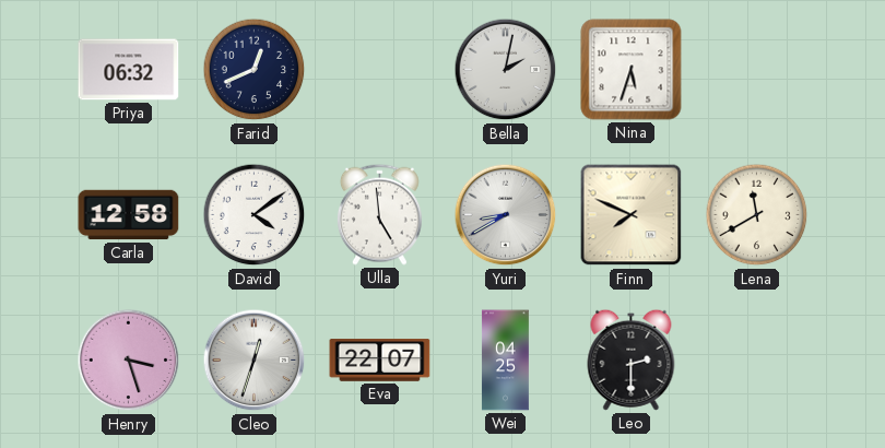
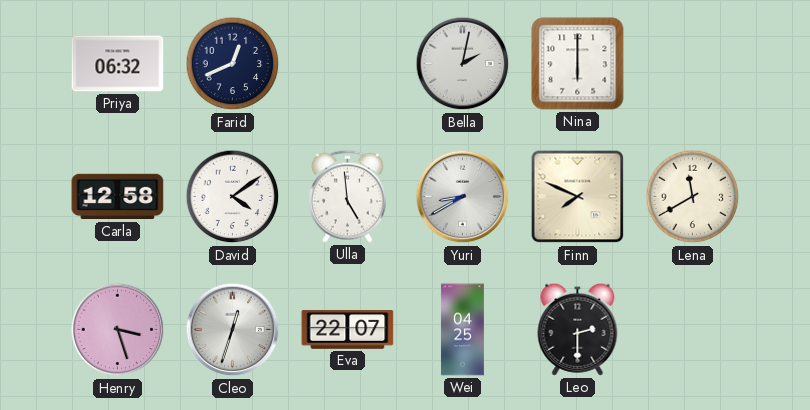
Nina: 5:33 -> 6:00 (578, 64)
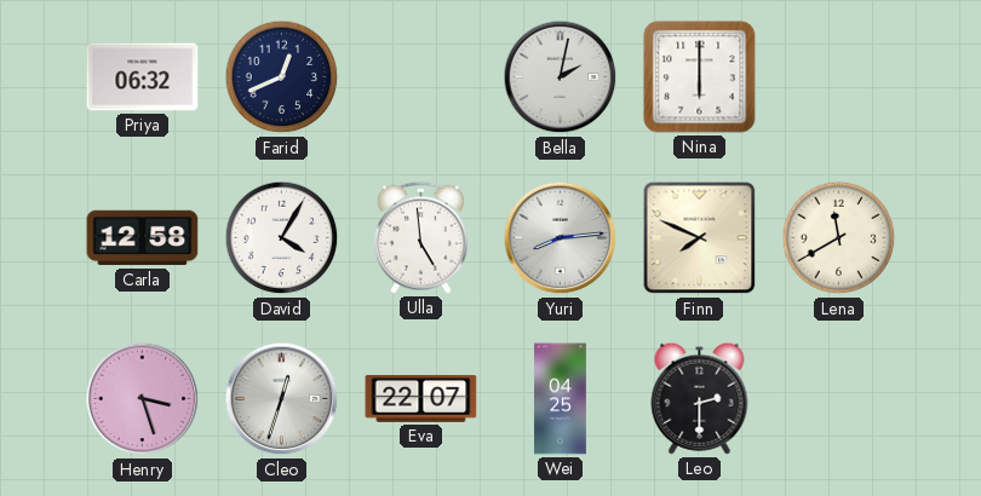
David: 4:09 -> 4:05 (282, 238)
Yuri: 8:40 -> 8:14 (561, 238)
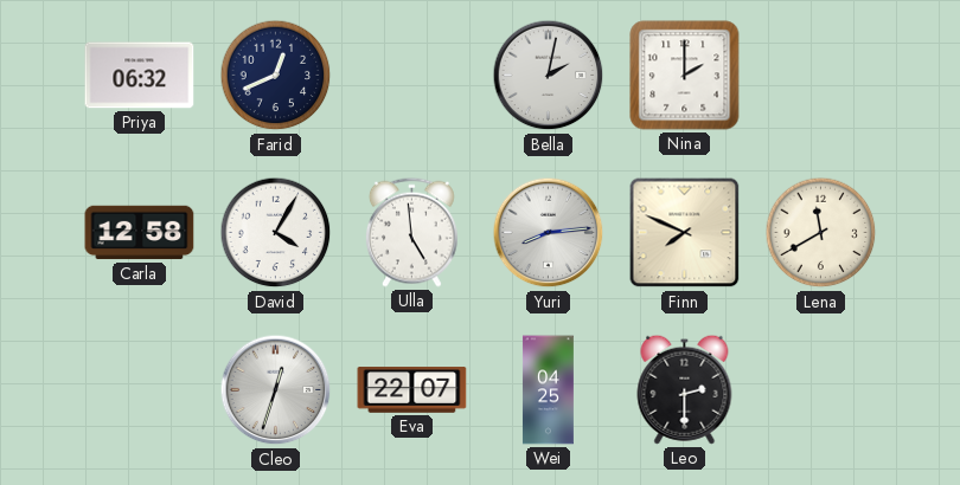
Nina: 6:00 -> 2:00 (685, 76)
Henry: 3:27 -> none (143, 399)
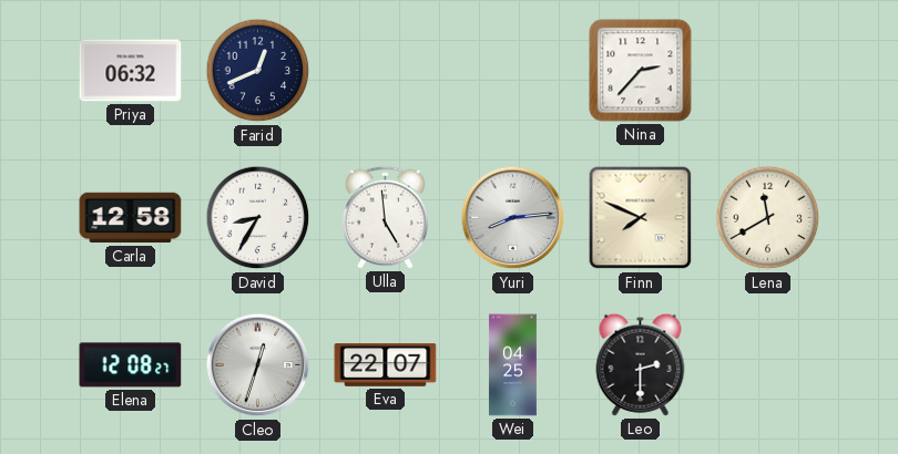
Bella: 2:02 -> none (549, 76)
Nina: 2:00 -> 2:37 (641, 71)
David: 4:05 -> 8:35 (258, 218)
Elena: none -> 12:08 (131, 365)
